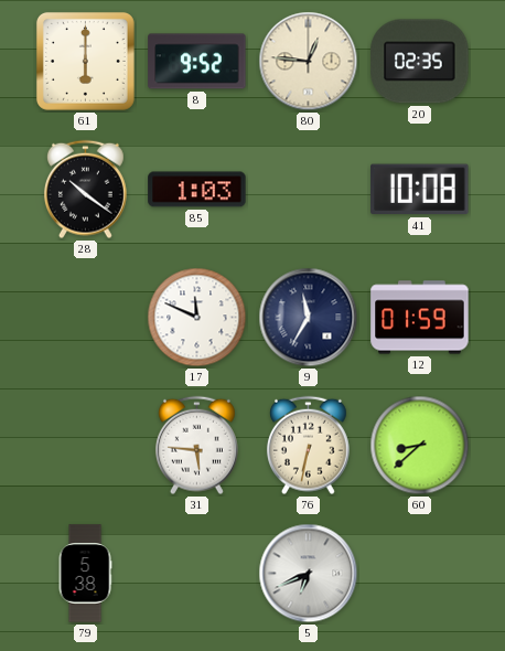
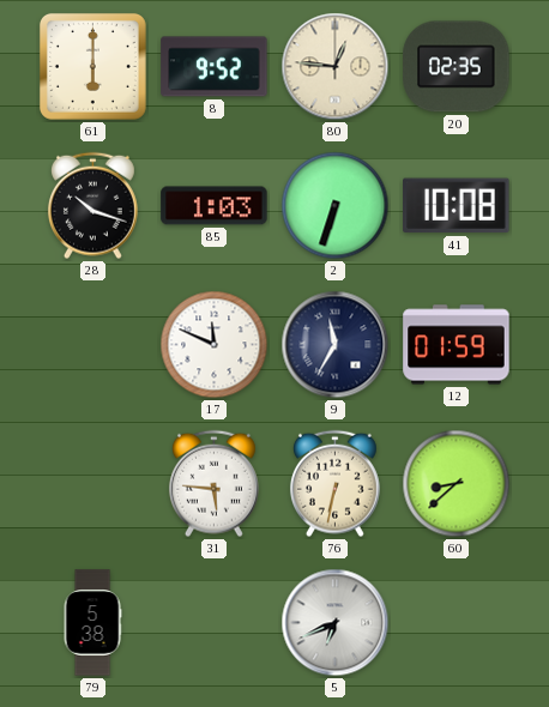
28: 10:21 -> 10:18 (92, 206)
2: none -> 6:33 (336, 206)
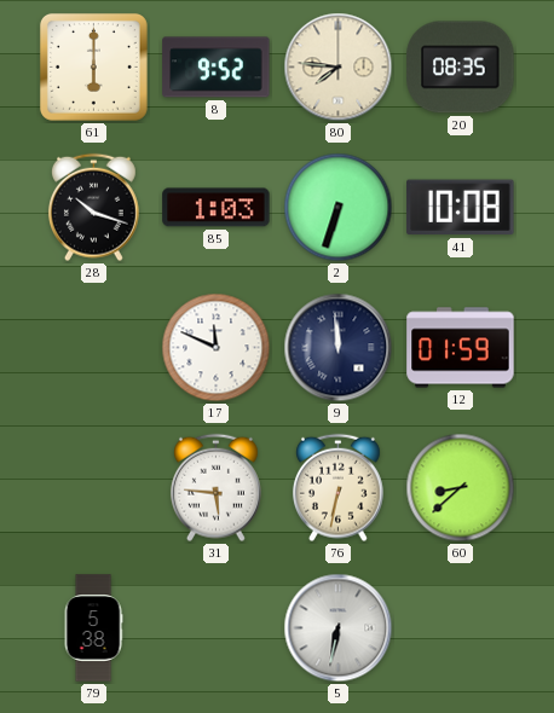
80: 12:46 -> 7:46 (339, 68)
20: 02:35 -> 08:35 (461, 68)
9: 11:35 -> 11:59 (339, 348)
5: 6:41 -> 6:32 (339, 628)
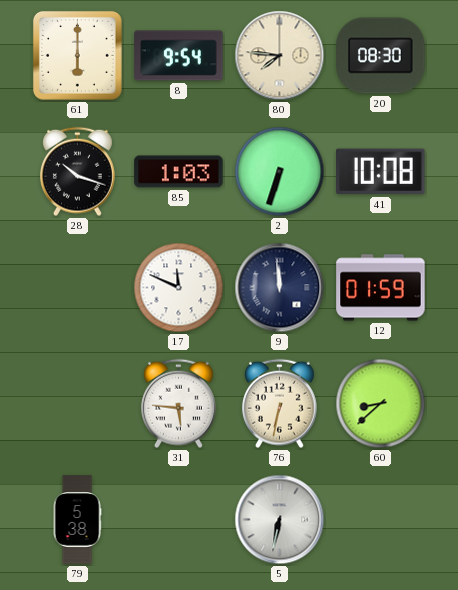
8: 9:52 -> 9:54 (179, 56)
20: 08:35 -> 08:30 (381, 56)
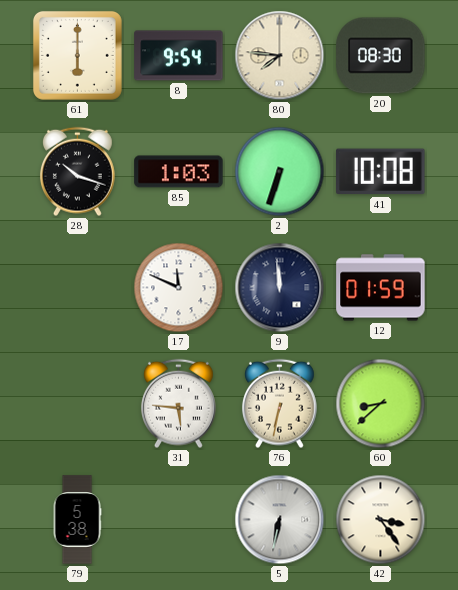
42: none -> 3:24 (381, 520)
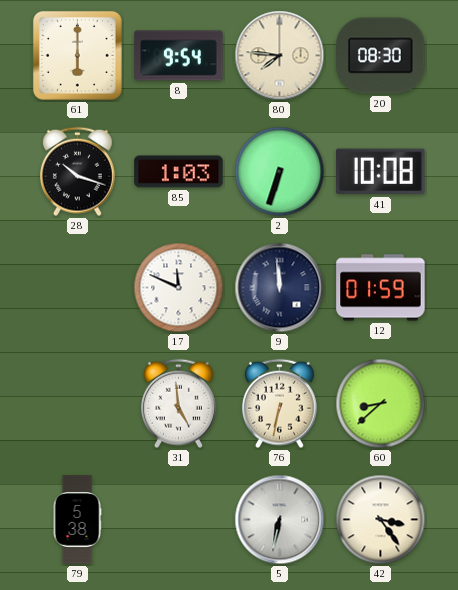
31: 5:46 -> 4:59 (178, 404)
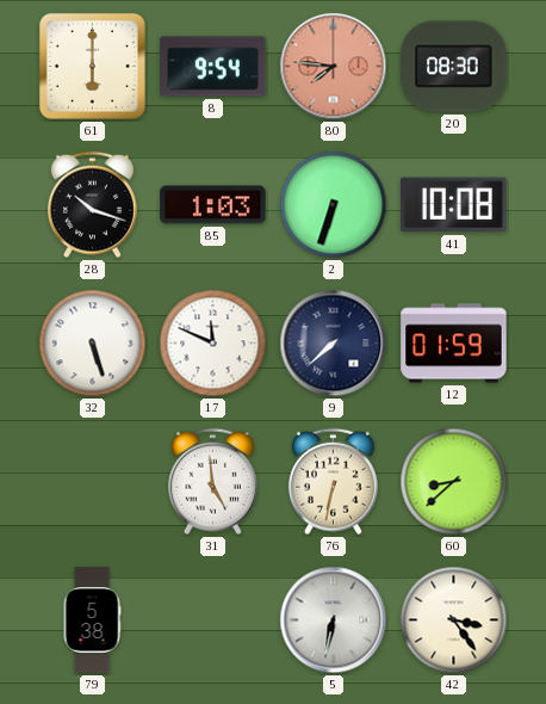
80 dial: cream -> salmon (334, 67)
32: none -> 5:27 (93, 344)
9: 11:59 -> 7:38 (334, 344)
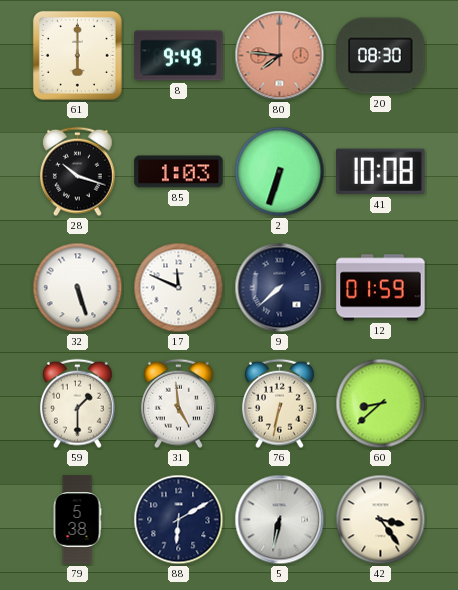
8: 9:54 -> 9:49 (179, 56)
59: none -> 1:30 (77, 404)
88: none -> 6:10 (179, 520)
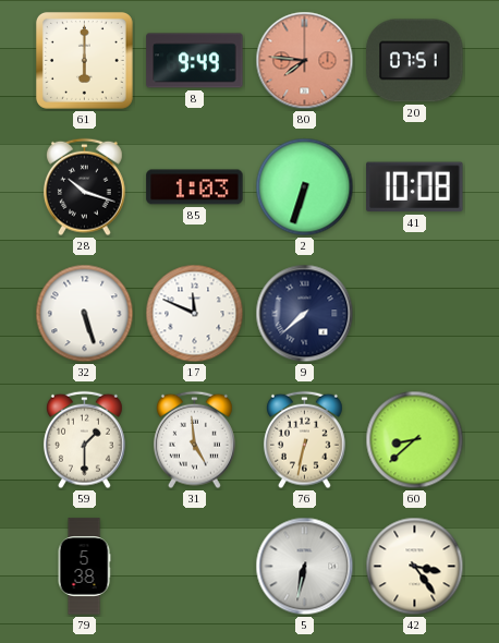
20: 08:30 -> 07:51 (415, 61)
12: 01:59 -> none (381, 288)
88: 6:10 -> none (179, 520)
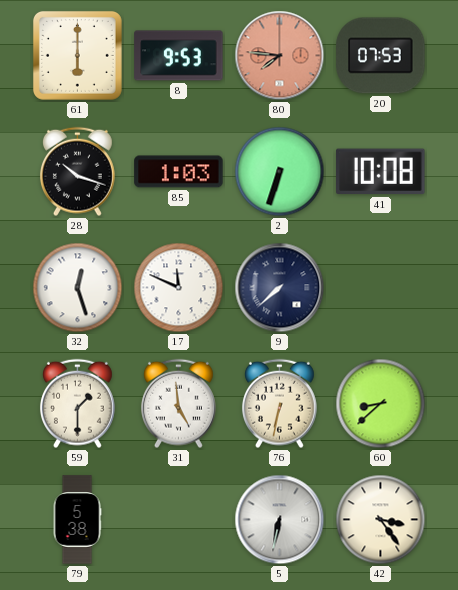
8: 9:49 -> 9:53 (179, 56)
20: 07:51 -> 07:53 (381, 56)
32: 5:27 -> 12:27 (78, 288)
